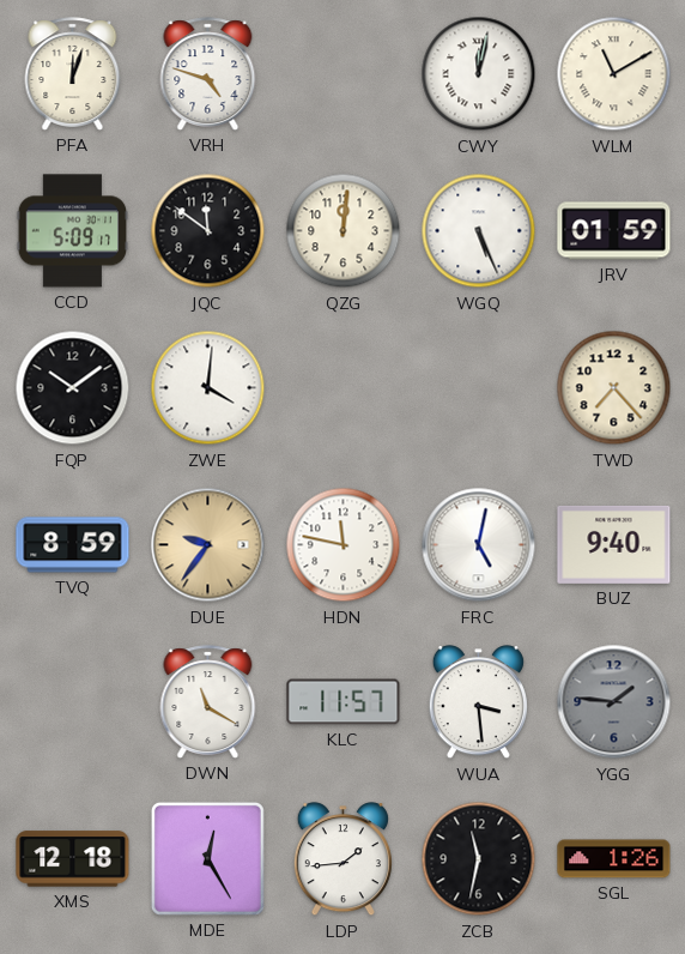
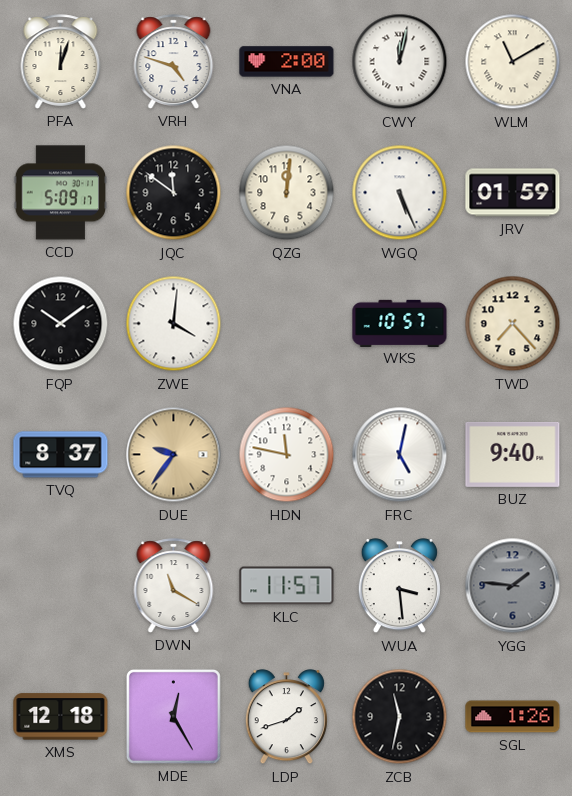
VNA: none -> 2:00 (287, 62)
WKS: none -> 10:57 (400, 323)
TVQ: 8:59 -> 8:37 (61, 455)
LDP: 1:44 -> 1:42 (286, 717)
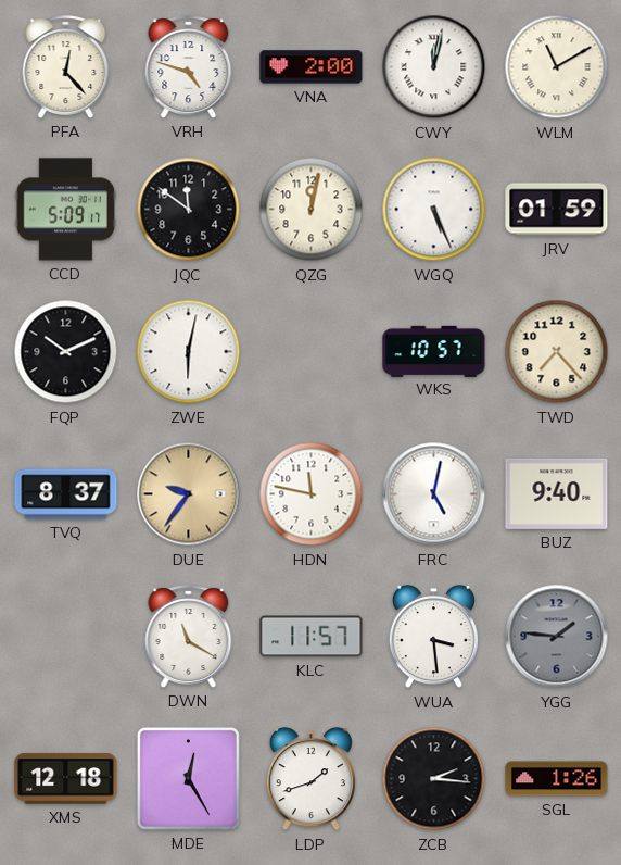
PFA: 12:03 -> 12:23 (66, 67)
QZG: 12:01 -> 12:02 (312, 210)
FQP: 10:09 -> 10:11 (66, 352)
ZWE: 4:01 -> 6:02 (189, 352)
ZCB: 11:32 -> 2:16 (434, 779)
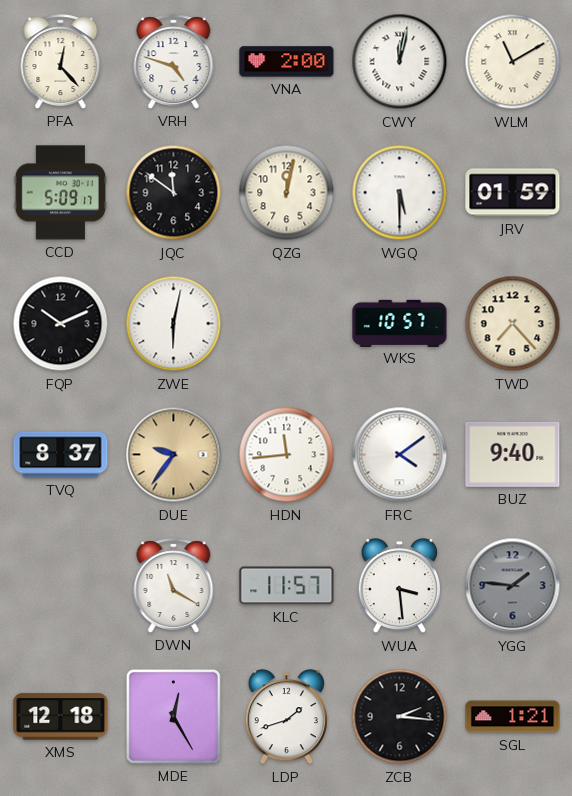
WGQ: 5:26 -> 5:30 (400, 193)
HDN: 11:47 -> 11:44 (287, 455)
FRC: 5:02 -> 4:09 (400, 455)
SGL: 1:26 -> 1:21 (513, 717)
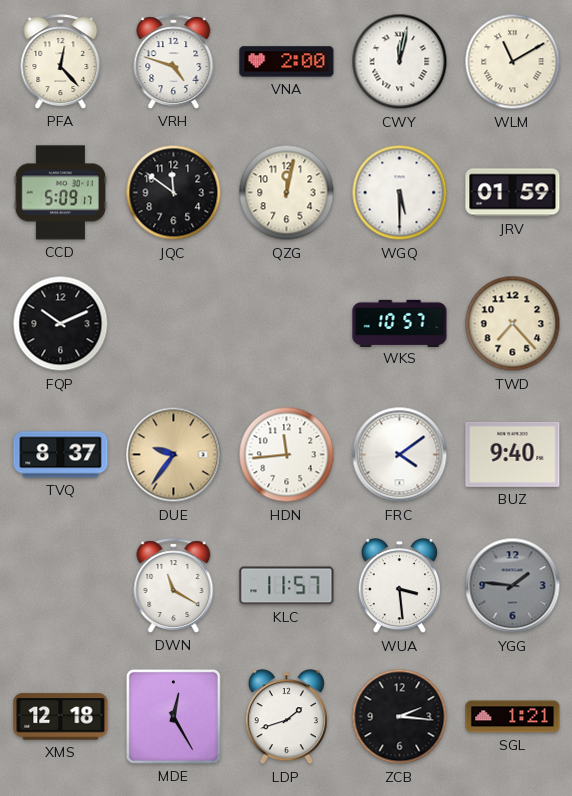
ZWE: 6:02 -> none (174, 324)
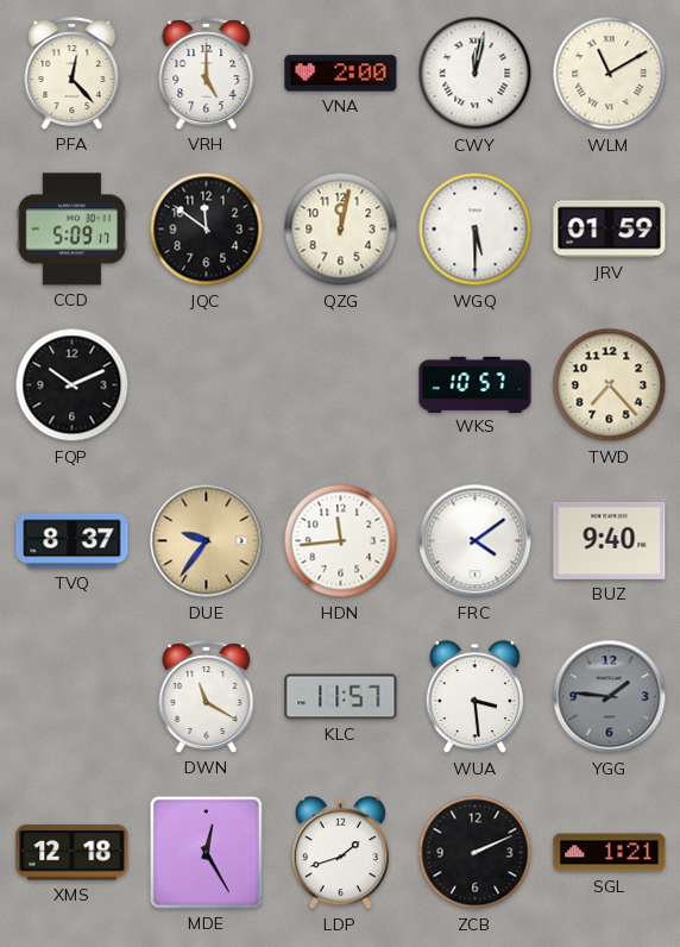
VRH: 4:48 -> 5:00 (207, 74)
ZCB: 2:16 -> 2:11 (476, 853)
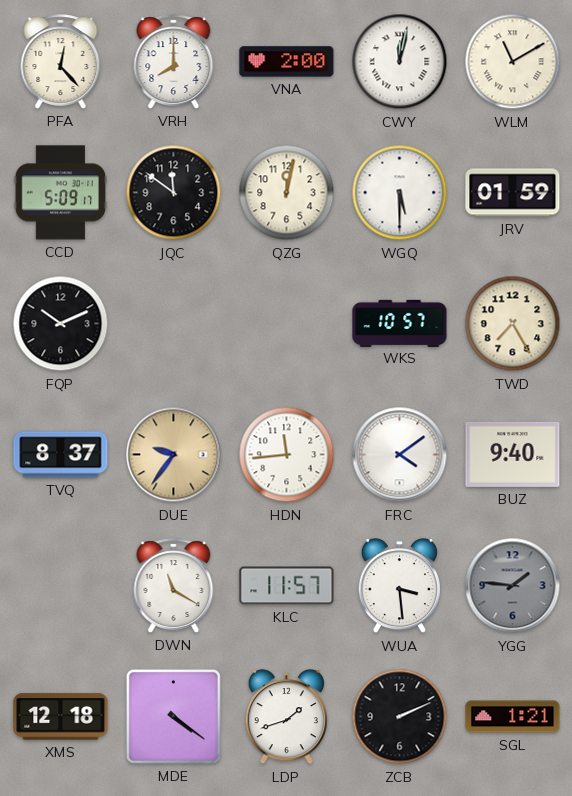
VRH: 5:00 -> 8:00 (174, 62)
TWD: 7:23 -> 7:25 (513, 324)
MDE: 12:25 -> 4:21 (173, 716)
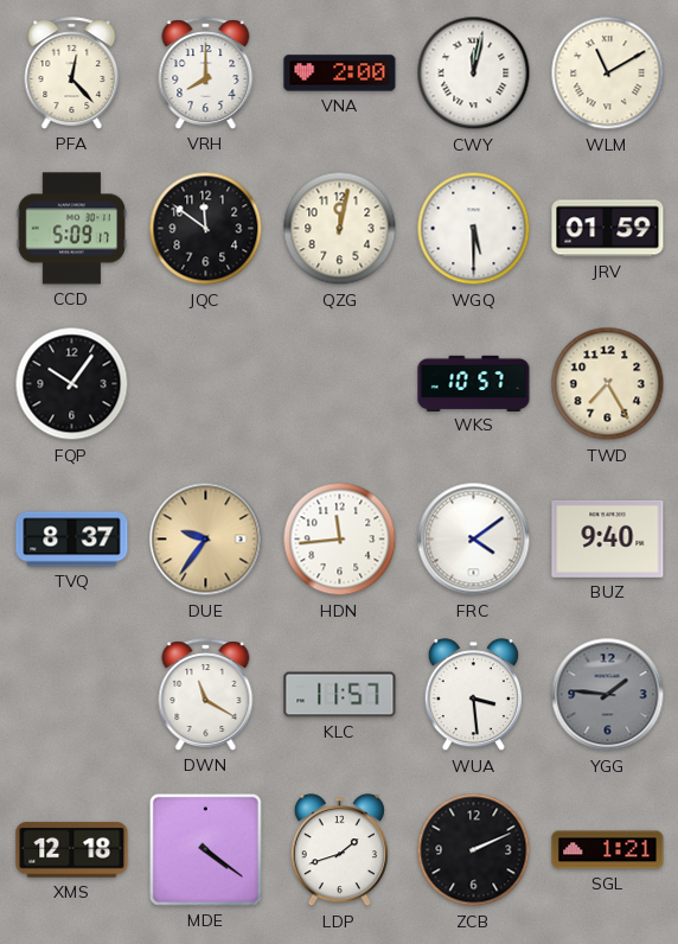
FQP: 10:11 -> 10:06 (72, 384)
